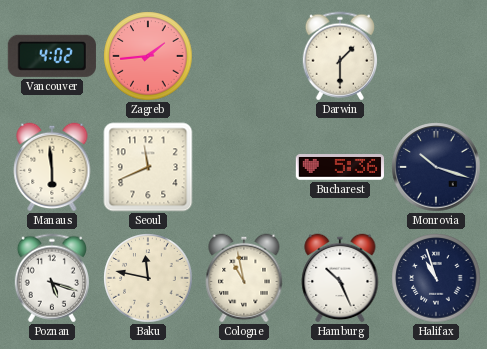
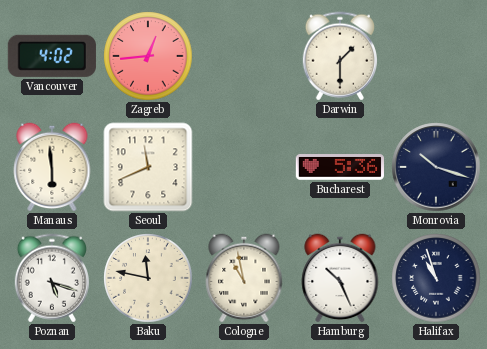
Zagreb: 1:44 -> 12:44 (148, 56)
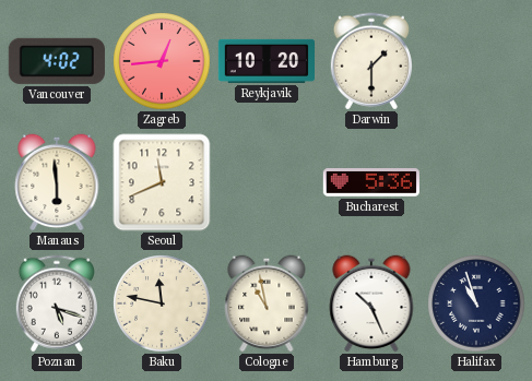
Reykjavik: none -> 10:20 (265, 61)
Monrovia: 10:18 -> none (436, 167)
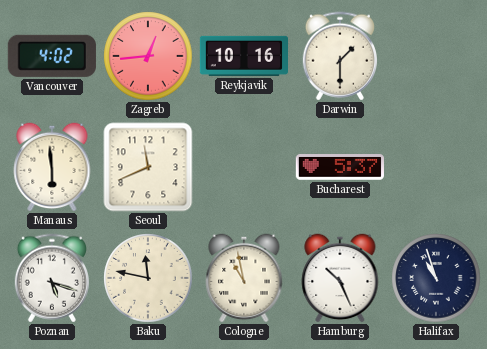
Reykjavik: 10:20 -> 10:16 (243, 56)
Bucharest: 5:36 -> 5:37 (340, 167)
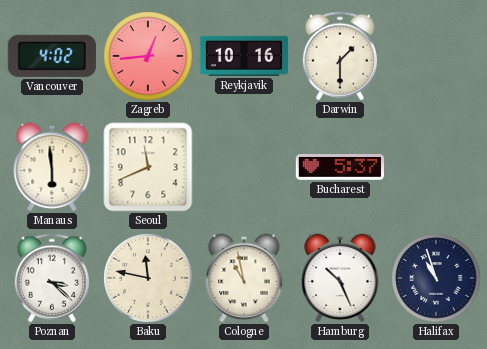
Poznan: 5:18 -> 3:22 (52, 278)
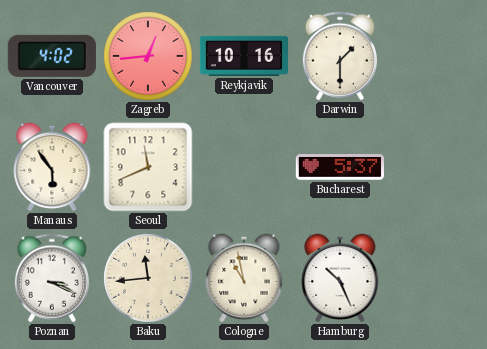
Manaus: 5:59 -> 5:54 (52, 167)
Poznan: 3:22 -> 3:19 (52, 278)
Baku: 11:47 -> 11:44 (148, 278)
Halifax: 10:57 -> none (436, 278)
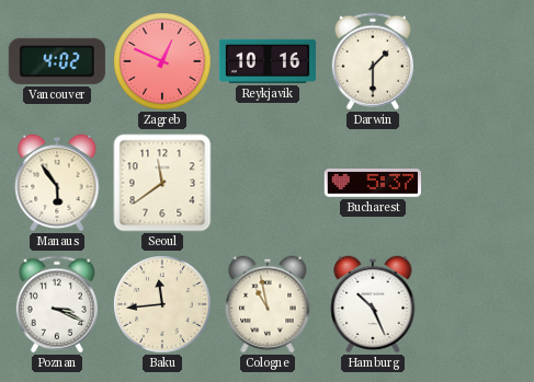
Zagreb: 12:44 -> 12:49 (162, 61)
Seoul: 11:41 -> 11:39 (162, 183)
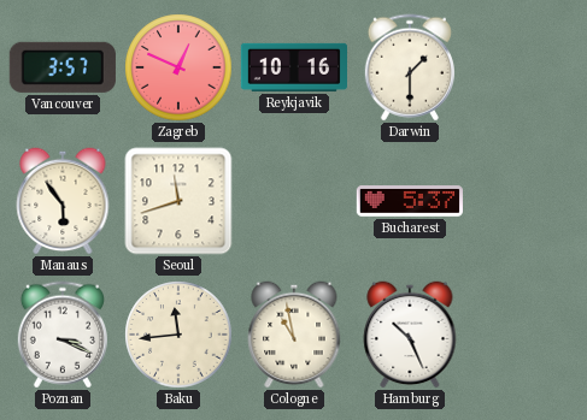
Vancouver: 4:02 -> 3:57 (63, 67)
Seoul: 11:39 -> 11:42 (178, 201)
